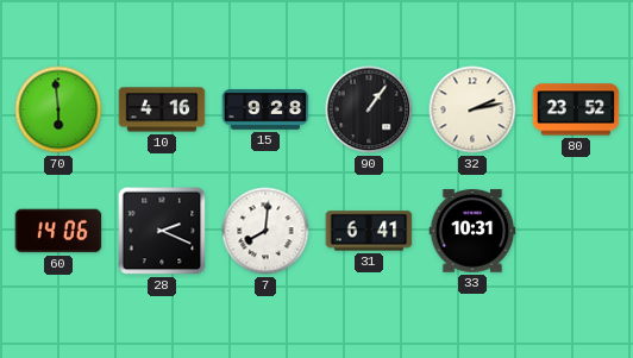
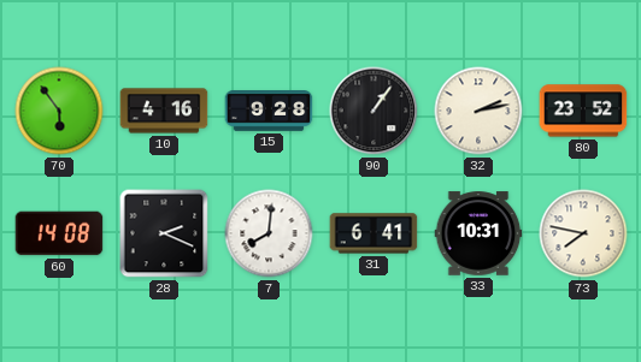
70: 5:59 -> 5:54 (59, 111)
60: 14:06 -> 14:08 (59, 233)
73: none -> 7:47 (583, 233)
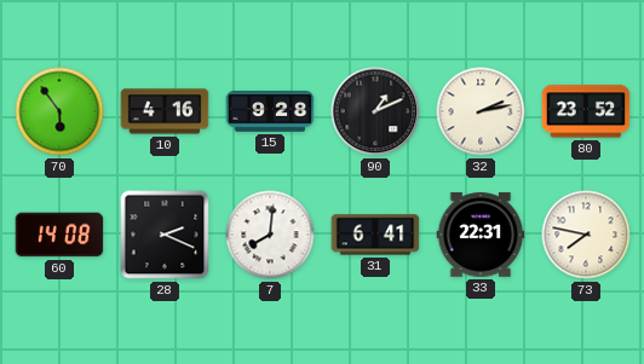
90: 1:06 -> 1:11 (375, 111)
33: 10:31 -> 22:31 (481, 235)
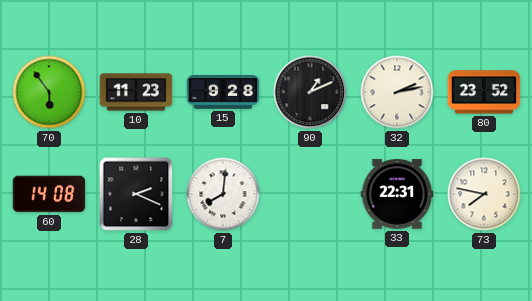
10: 4:16 -> 11:23 (136, 92)
31: 6:41 -> none (375, 235)
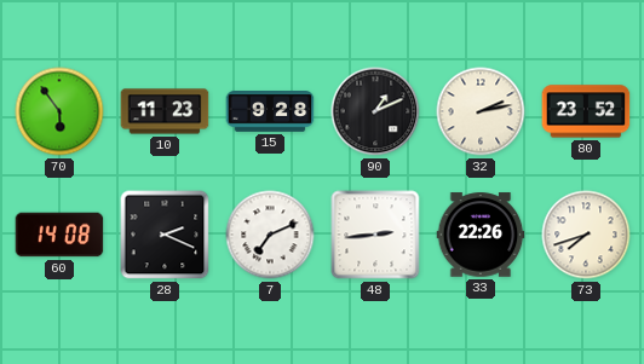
7: 8:01 -> 7:11 (270, 235)
48: none -> 2:44 (375, 235)
33: 22:31 -> 22:26 (481, 235)
73: 7:47 -> 7:42 (586, 235)
